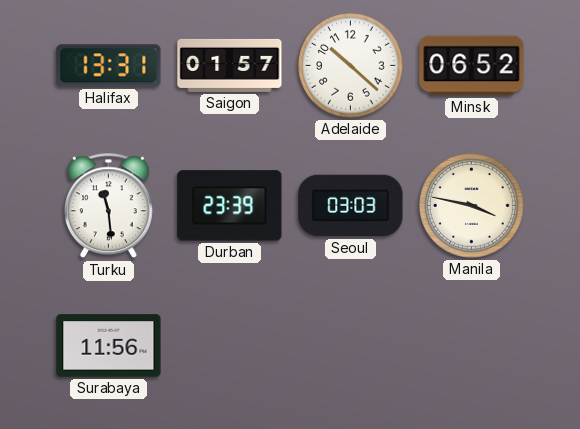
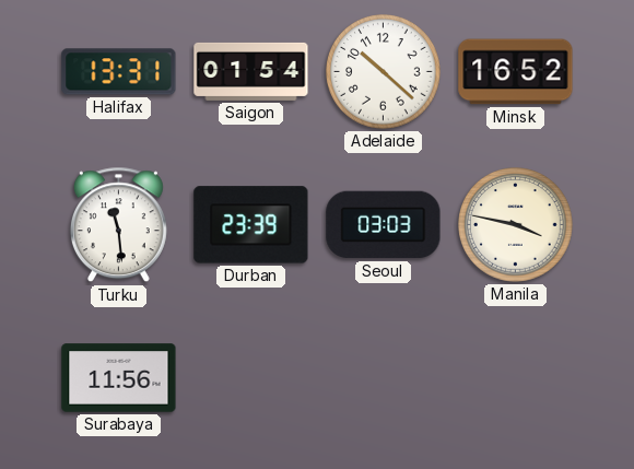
Saigon: 01:57 -> 01:54 (251, 71)
Minsk: 06:52 -> 16:52 (516, 72)
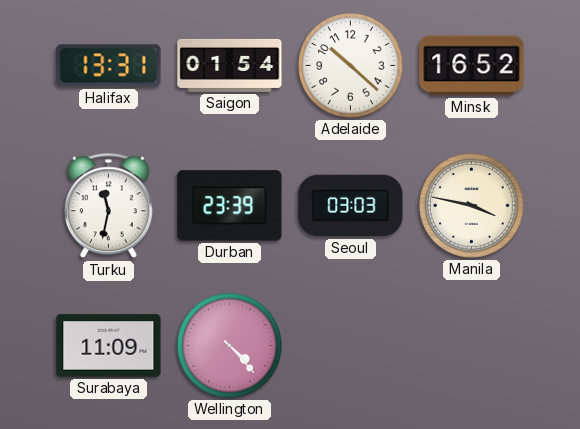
Turku: 11:29 -> 11:32 (108, 206)
Surabaya: 11:56 -> 11:09 (109, 346)
Wellington: none -> 4:23 (230, 346)
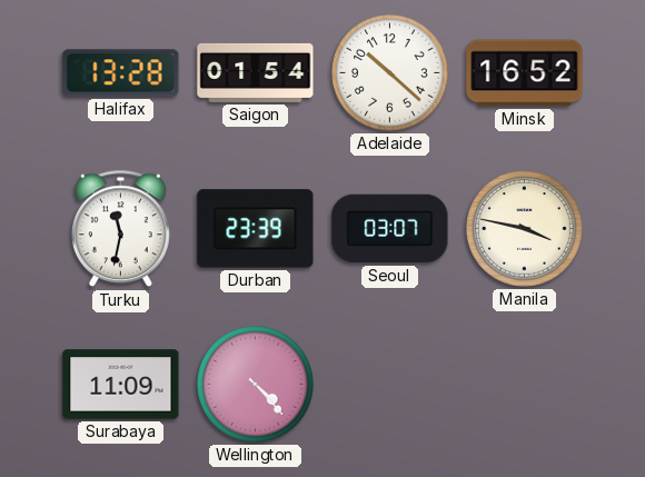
Halifax: 13:31 -> 13:28 (121, 73)
Seoul: 03:03 -> 03:07 (390, 229)
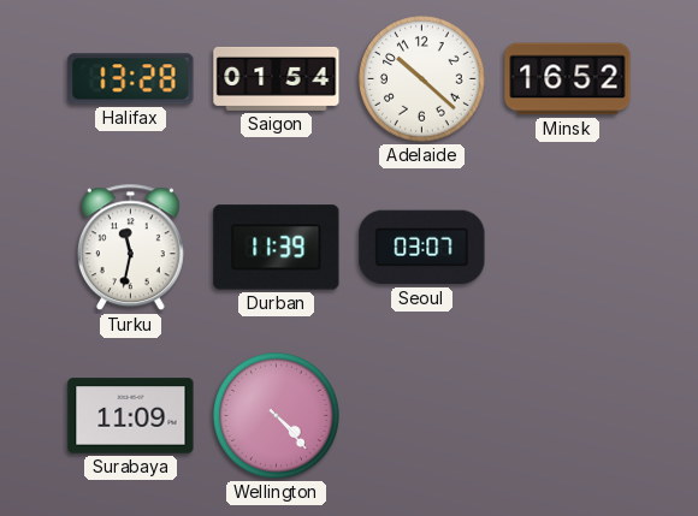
Durban: 23:39 -> 11:39 (277, 248)
Manila: 3:47 -> none (525, 229)
